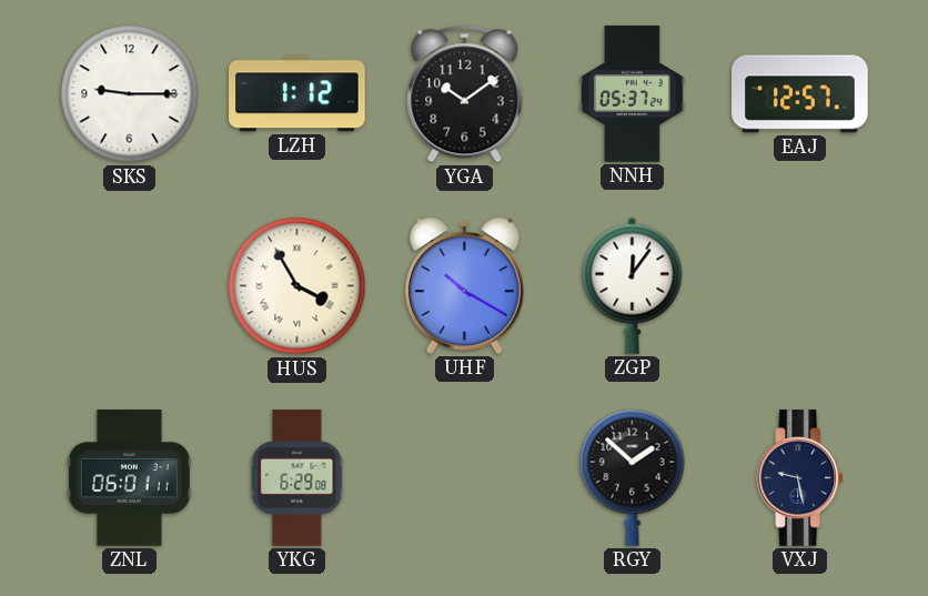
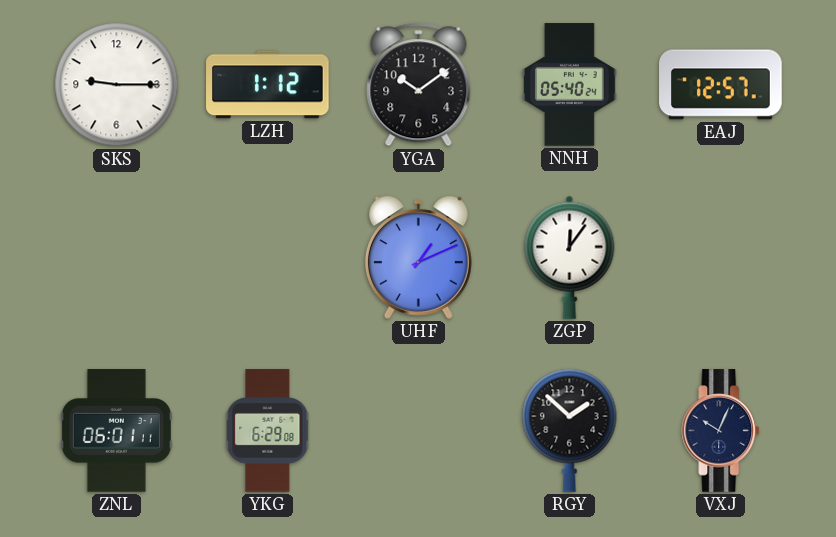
NNH: 05:37 -> 05:40 (570, 85)
HUS: 3:55 -> none (297, 286)
UHF: 10:20 -> 1:11 (418, 257)
VXJ: 9:28 -> 10:04 (721, 431)
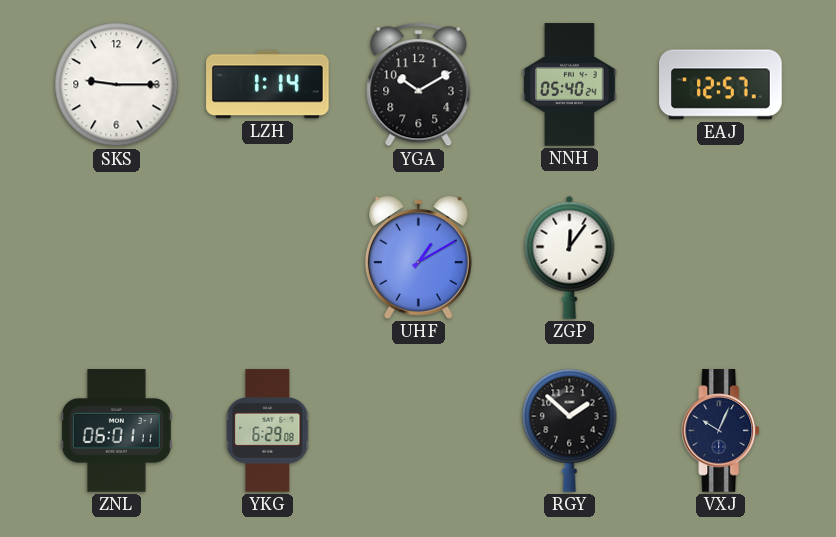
LZH: 1:12 -> 1:14 (268, 85)
YGA: 10:09 -> 10:10 (419, 85)
UHF: 1:11 -> 1:10 (418, 257)
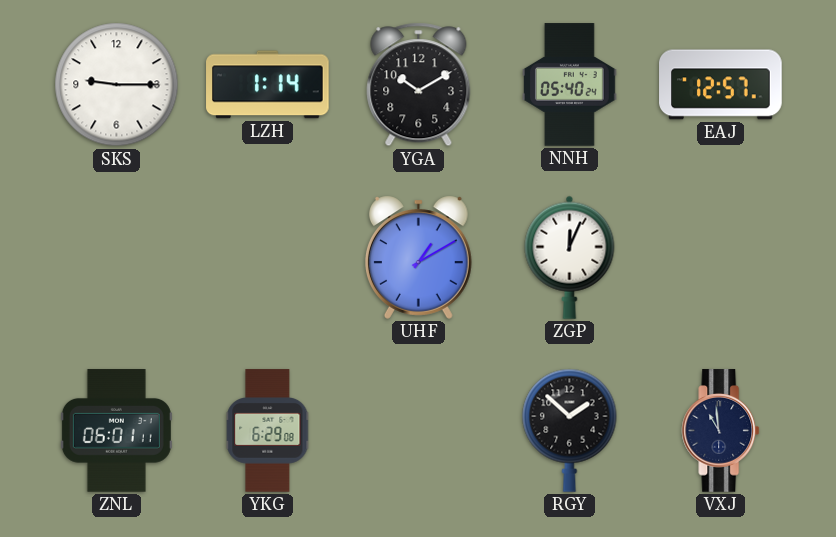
ZGP: 12:06 -> 12:04 (570, 257)
VXJ: 10:04 -> 10:59 (721, 431)
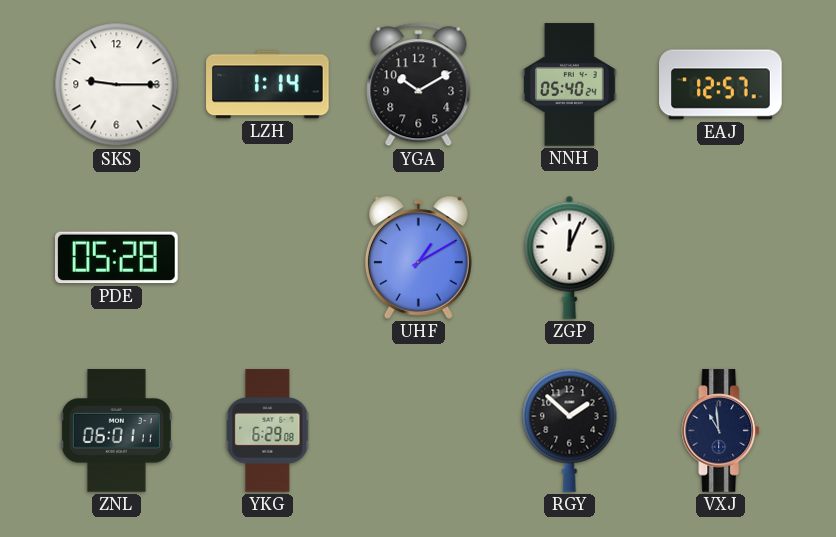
PDE: none -> 05:28 (117, 258)
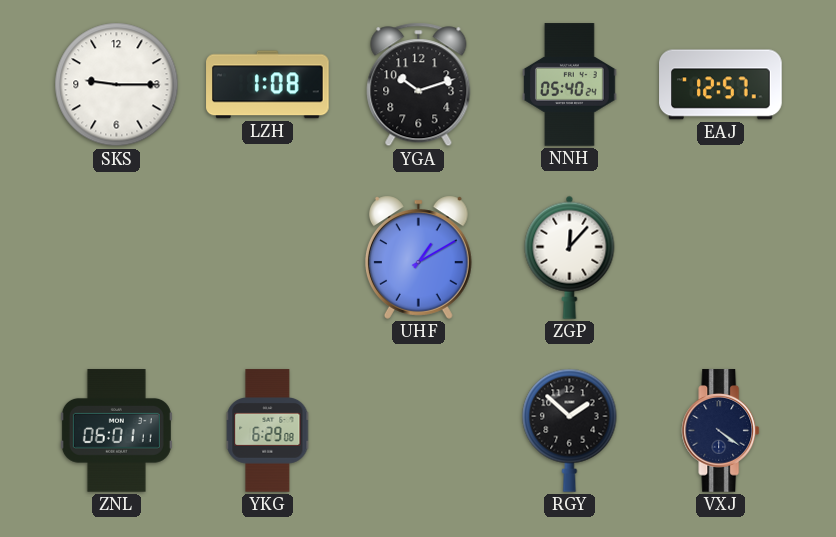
LZH: 1:14 -> 1:08 (268, 85)
YGA: 10:10 -> 10:12 (419, 85)
PDE: 05:28 -> none (117, 258)
ZGP: 12:04 -> 12:07 (570, 257)
VXJ: 10:59 -> 4:21 (721, 431)
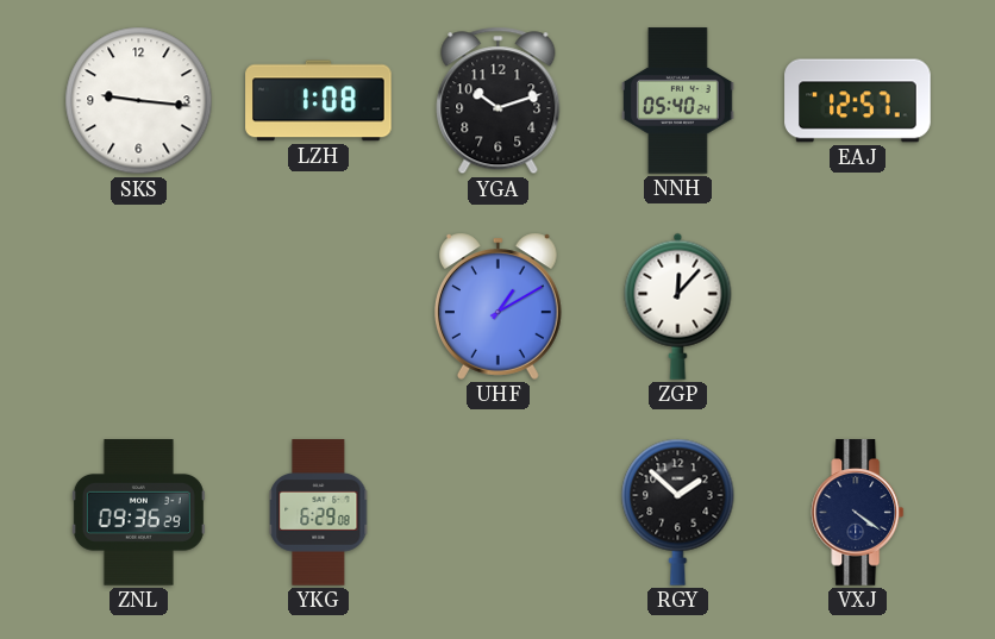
SKS: 9:15 -> 9:16 (139, 101)
ZNL: 06:01 -> 09:36 (138, 513)
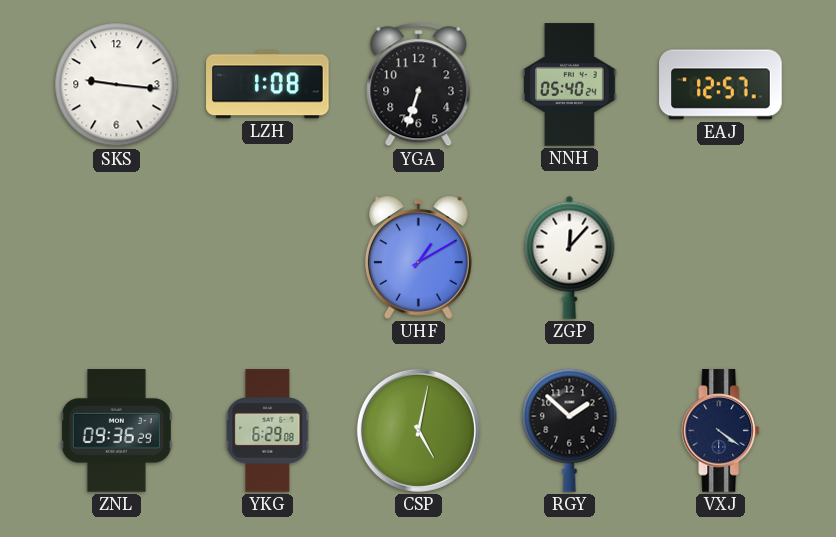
YGA: 10:12 -> 6:33 (419, 85)
CSP: none -> 5:02 (418, 430)
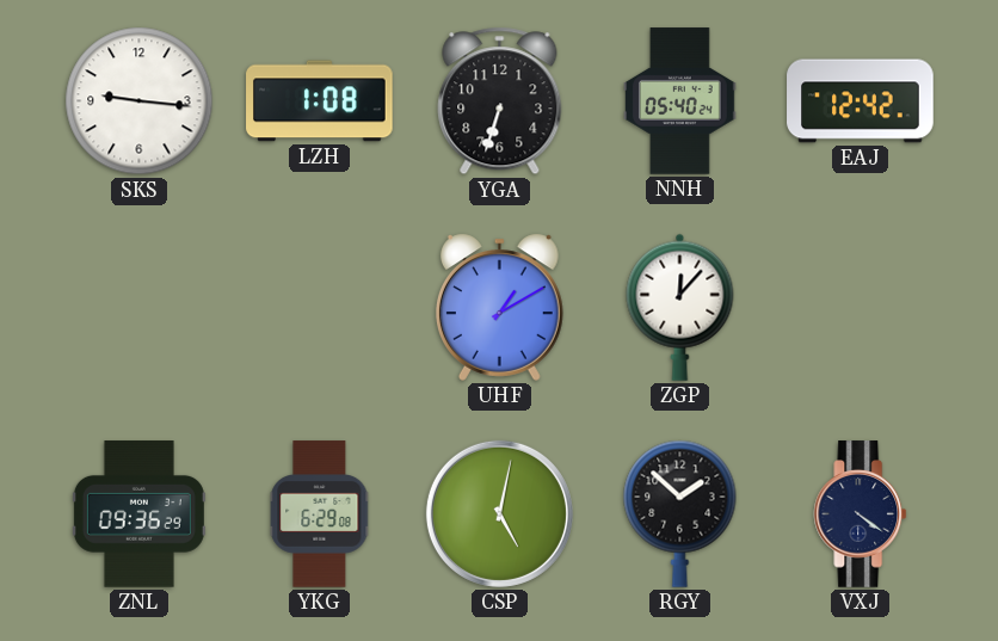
EAJ: 12:57 -> 12:42 (861, 101)
